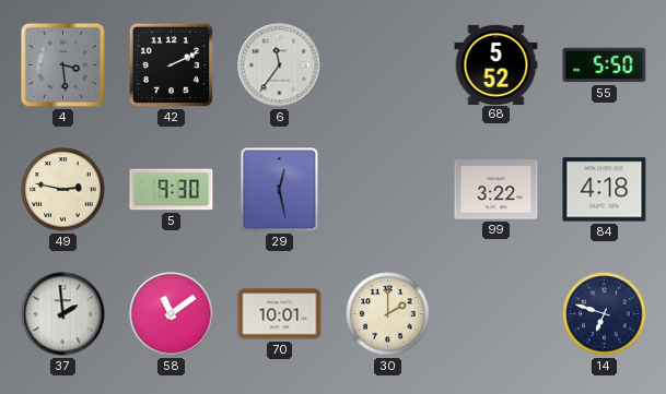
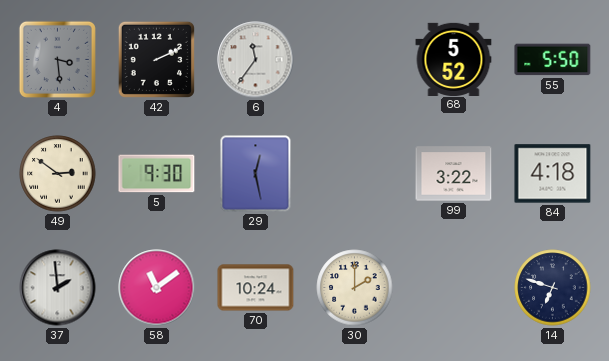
49: 2:47 -> 2:51 (58, 174)
70: 10:01 -> 10:24 (256, 288)
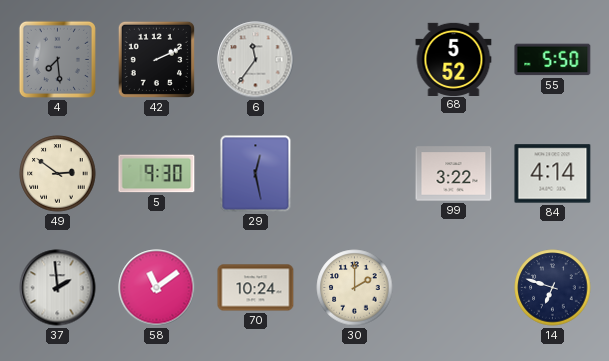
4: 3:29 -> 7:29 (57, 59)
84: 4:18 -> 4:14 (553, 174)
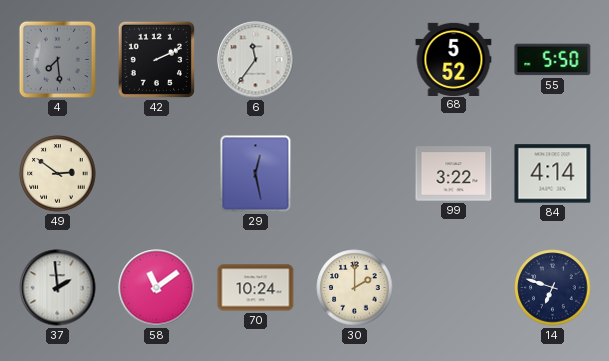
5: 9:30 -> none (157, 174)
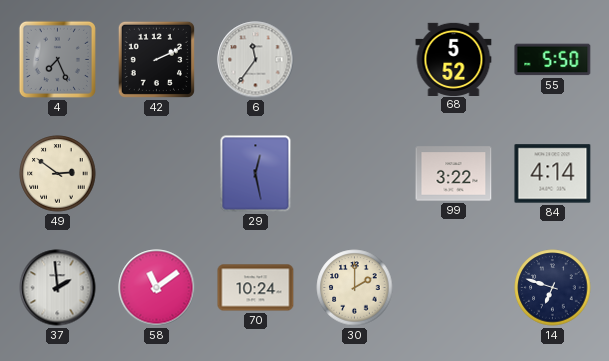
4: 7:29 -> 7:26 (57, 59)
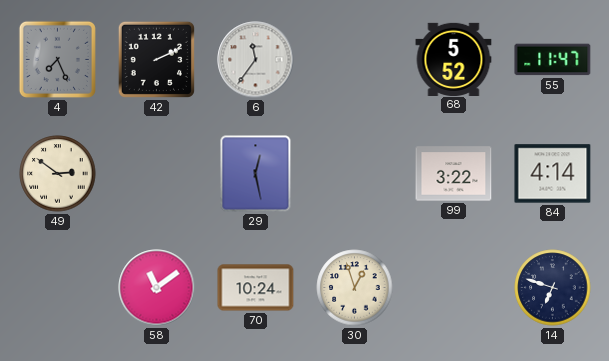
55: 5:50 -> 11:47 (553, 60)
37: 1:59 -> none (58, 288)
30: 2:00 -> 12:57 (355, 288)
